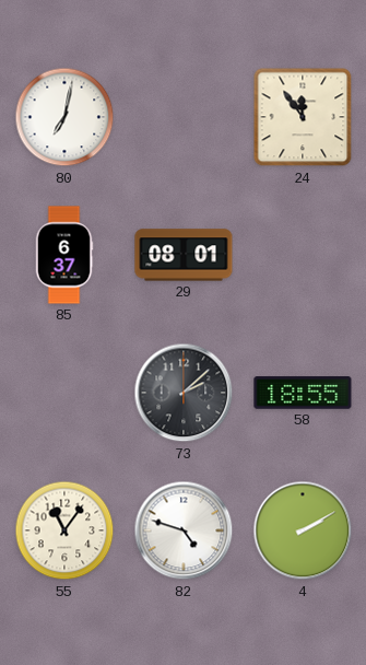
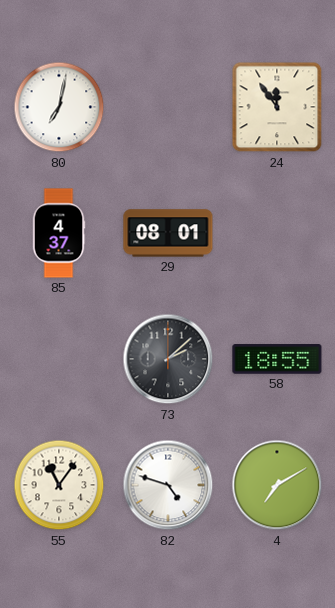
85: 6:37 -> 4:37 (59, 233)
4: 2:10 -> 7:10 (277, 485)
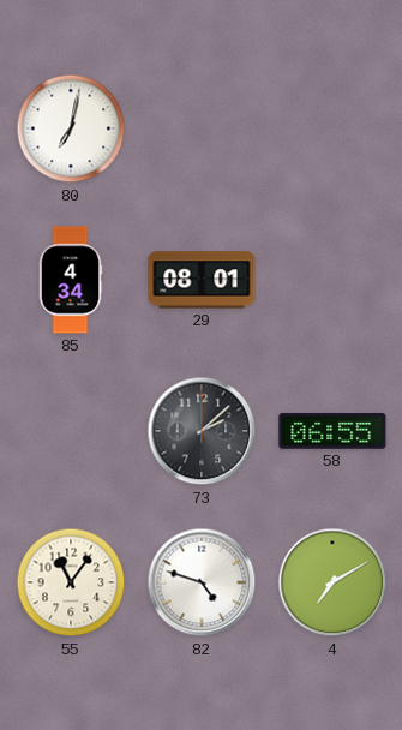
24: 11:54 -> none (277, 107)
85: 4:37 -> 4:34 (71, 280)
58: 18:55 -> 06:55 (332, 431)
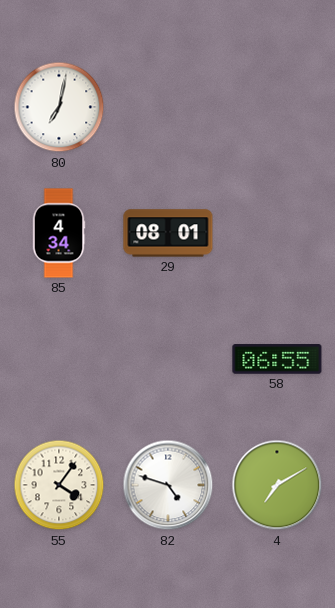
73: 2:08 -> none (202, 431)
55: 11:06 -> 4:06 (59, 485)
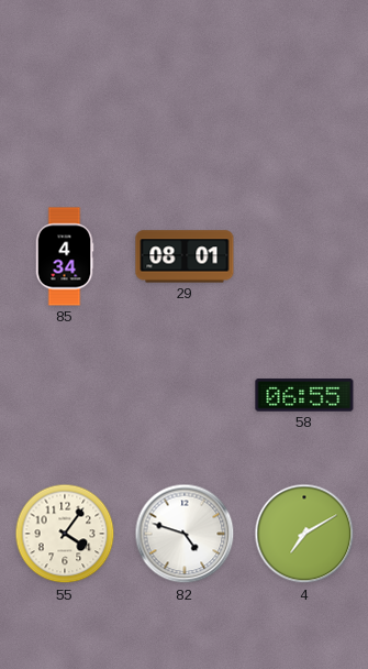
80: 7:02 -> none (59, 107)
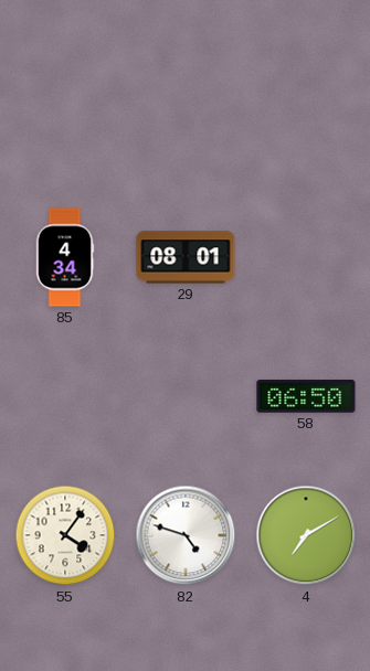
58: 06:55 -> 06:50 (306, 396)
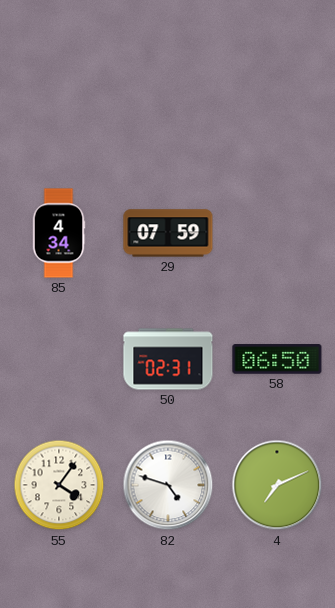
29: 08:01 -> 07:59 (168, 233)
50: none -> 02:31 (168, 359)
4: 7:10 -> 7:11 (277, 485)
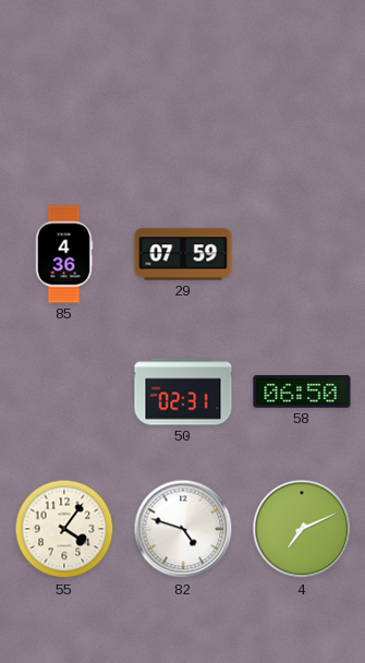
85: 4:34 -> 4:36 (64, 254)
